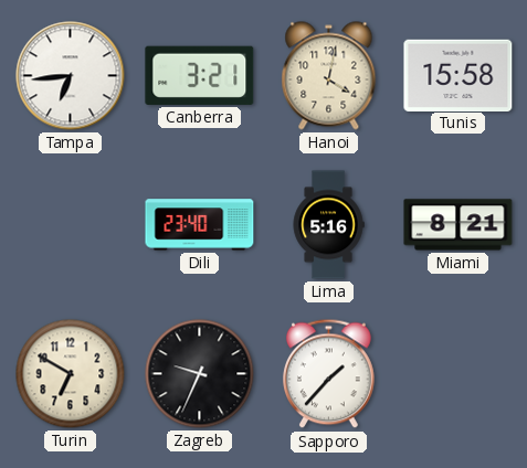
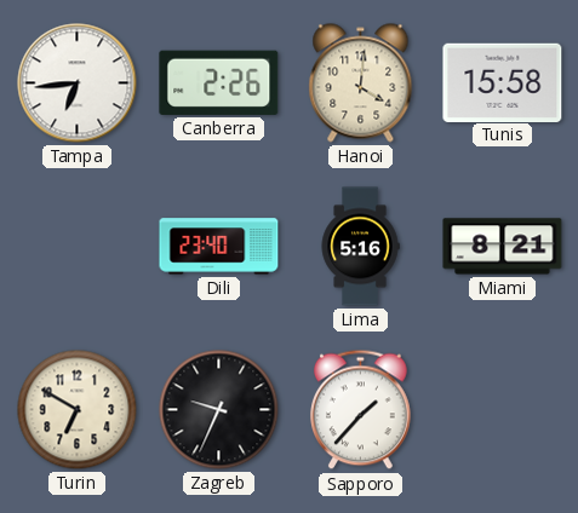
Canberra: 3:21 -> 2:26 (219, 82)
Hanoi: 4:02 -> 4:01 (361, 83)
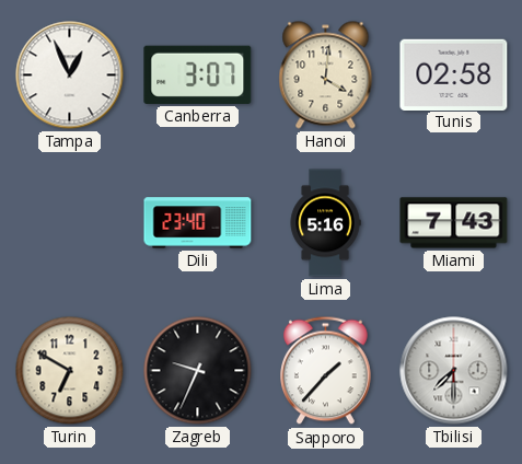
Tampa: 6:44 -> 12:56 (70, 76)
Canberra: 2:26 -> 3:07 (198, 74)
Tunis: 15:58 -> 02:58 (454, 74)
Miami: 8:21 -> 7:43 (454, 223)
Tbilisi: none -> 7:30 (454, 371)
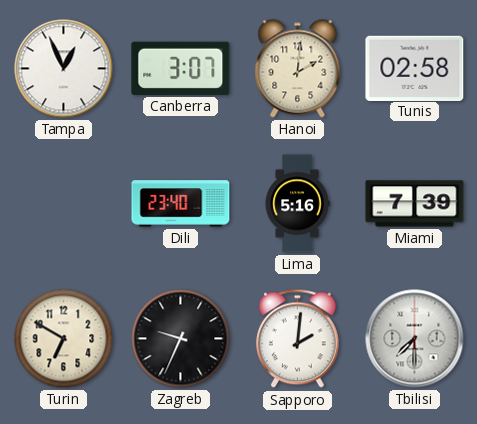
Hanoi: 4:01 -> 2:01 (298, 69)
Miami: 7:43 -> 7:39 (415, 204)
Sapporo: 1:37 -> 2:01 (298, 339)
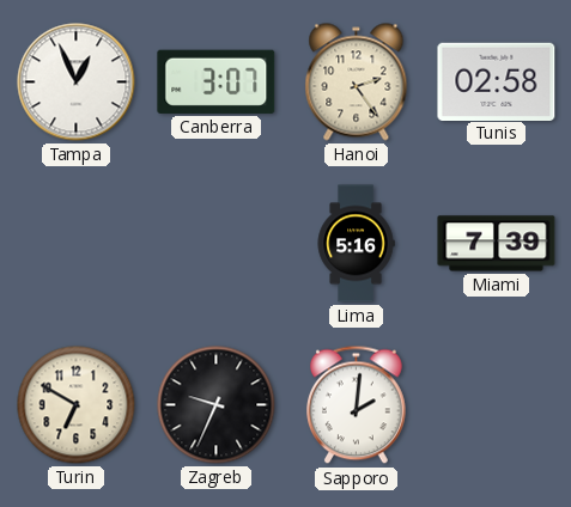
Hanoi: 2:01 -> 2:24 (357, 83)
Dili: 23:40 -> none (181, 204)
Tbilisi: 7:30 -> none (415, 339)
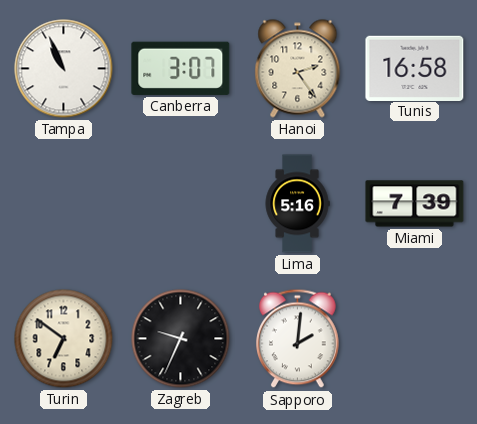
Tampa: 12:56 -> 10:56 (64, 69)
Tunis: 02:58 -> 16:58 (415, 68)
Turin: 6:50 -> 6:51 (64, 339)
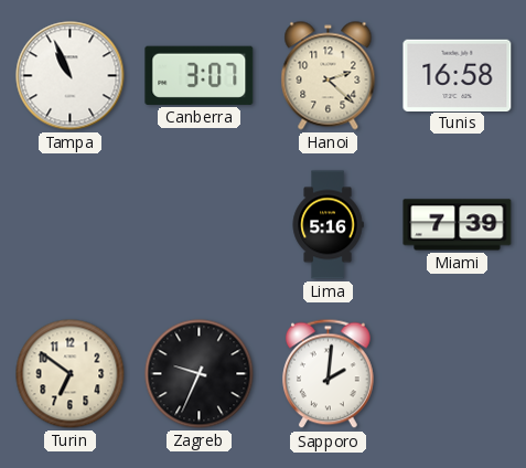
Hanoi: 2:24 -> 2:22 (329, 76)
